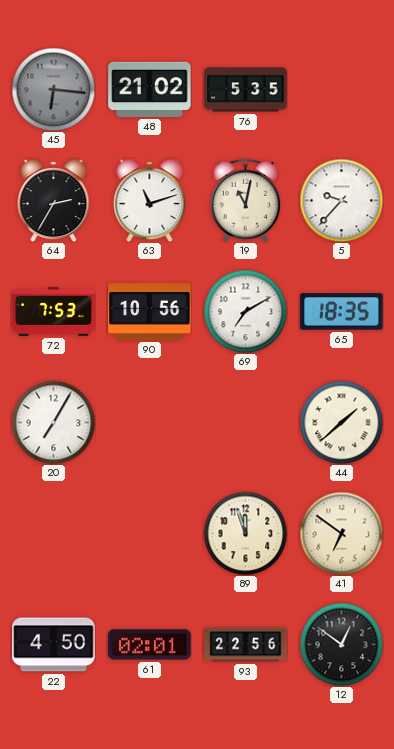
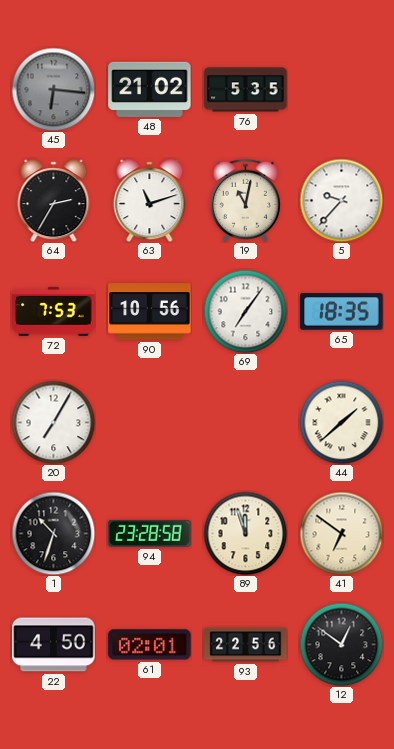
69: 7:10 -> 7:06 (245, 311)
1: none -> 10:33 (53, 533)
94: none -> 23:28 (150, 533)
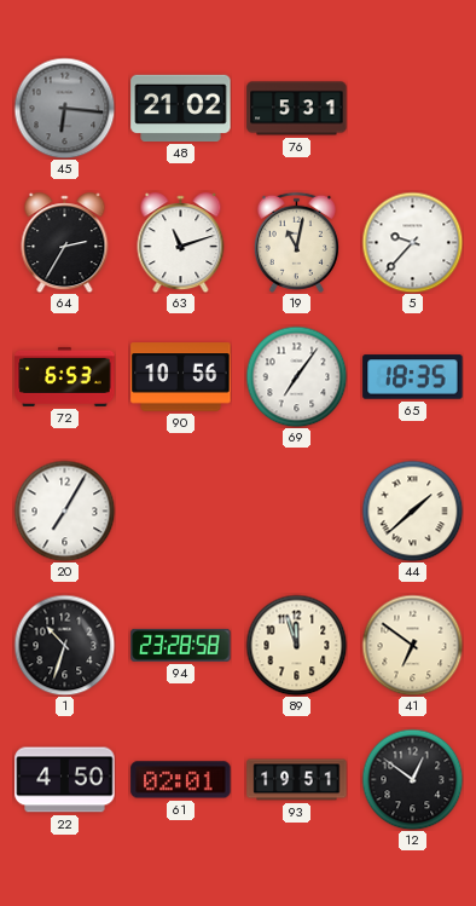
76: 5:35 -> 5:31 (297, 109)
72: 7:53 -> 6:53 (65, 376)
93: 22:56 -> 19:51 (297, 780)
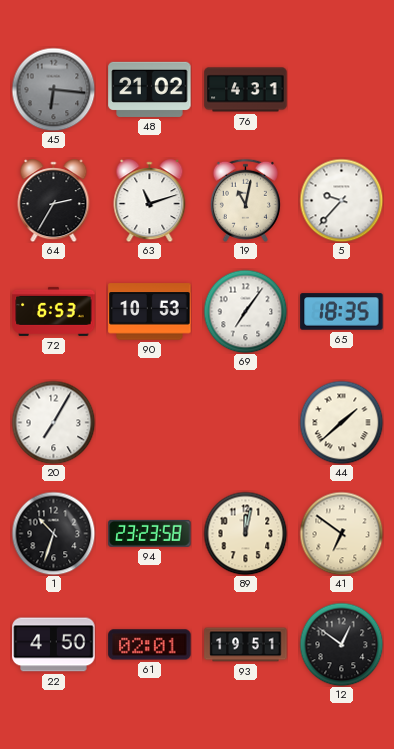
76: 5:31 -> 4:31 (246, 90)
90: 10:56 -> 10:53 (150, 312)
94: 23:28 -> 23:23 (150, 533)
89: 11:57 -> 12:02 (245, 533)
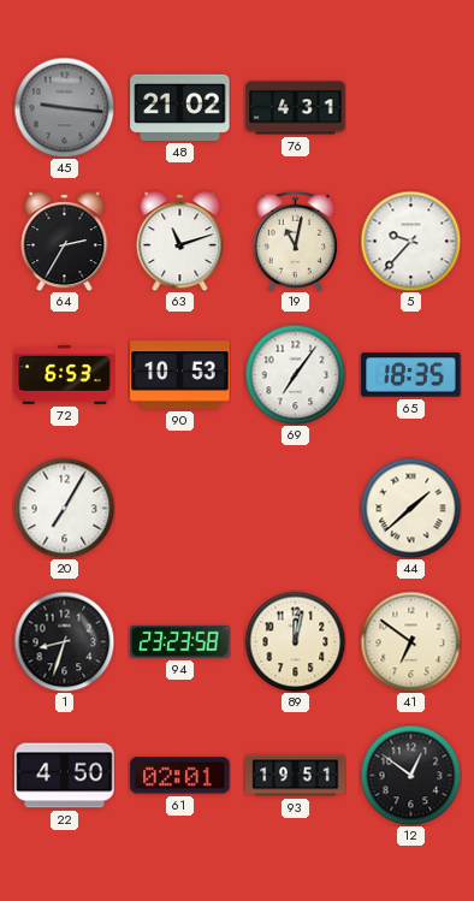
45: 6:16 -> 9:16 (64, 107)
1: 10:33 -> 8:33 (64, 641)
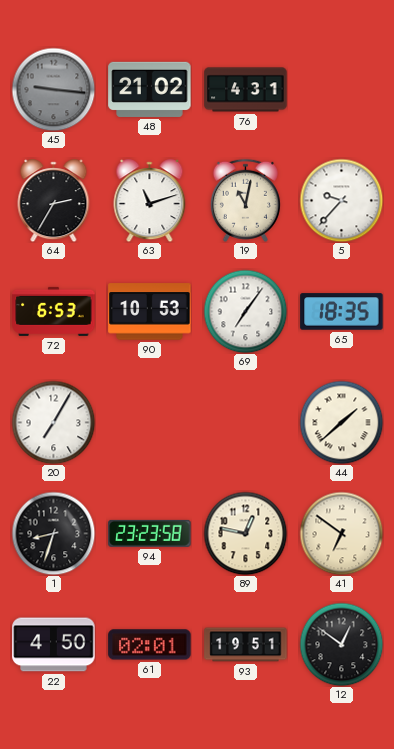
89: 12:02 -> 12:47 (245, 533)
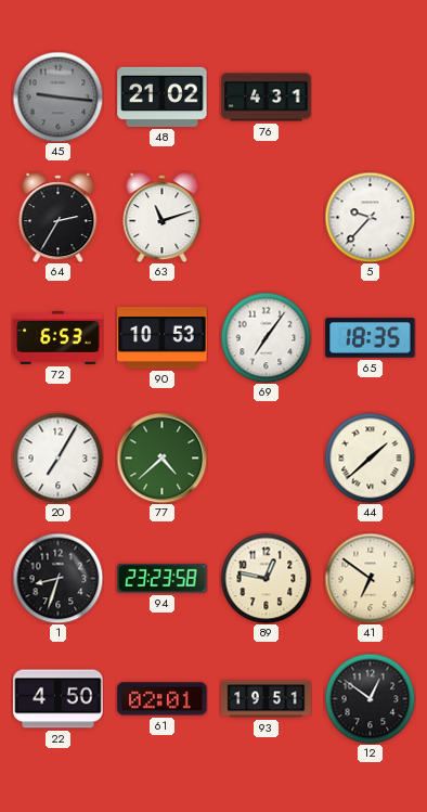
19: 11:02 -> none (245, 200)
77: none -> 4:38 (161, 457)
